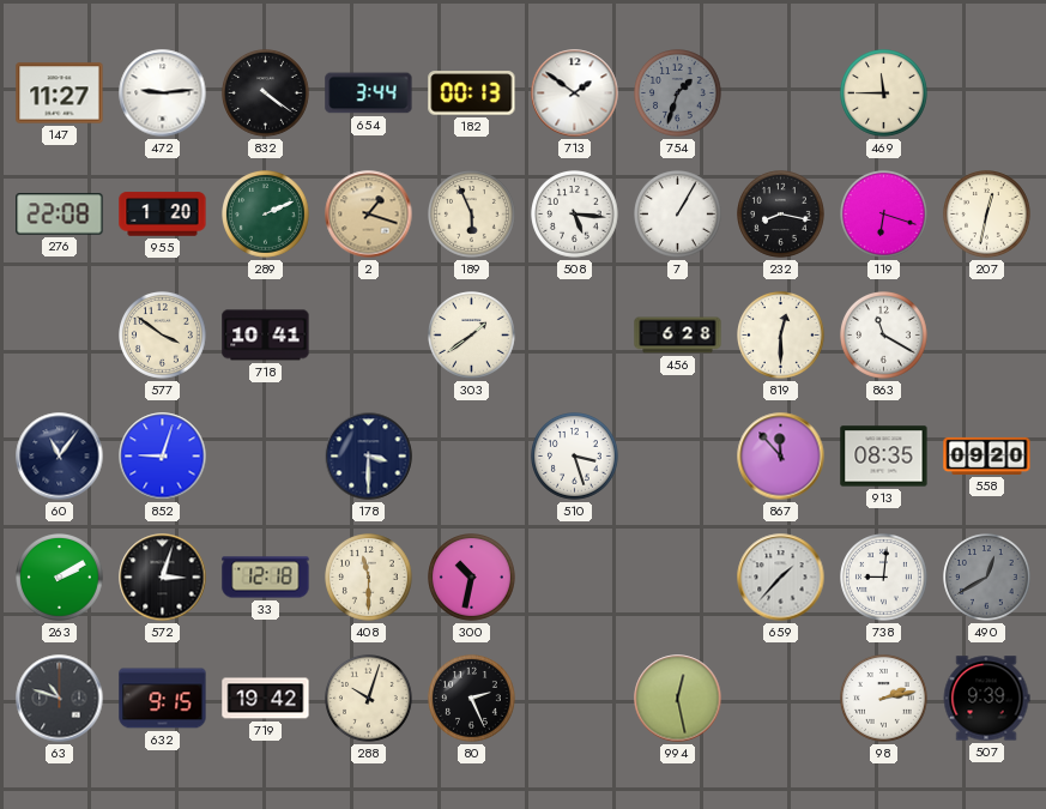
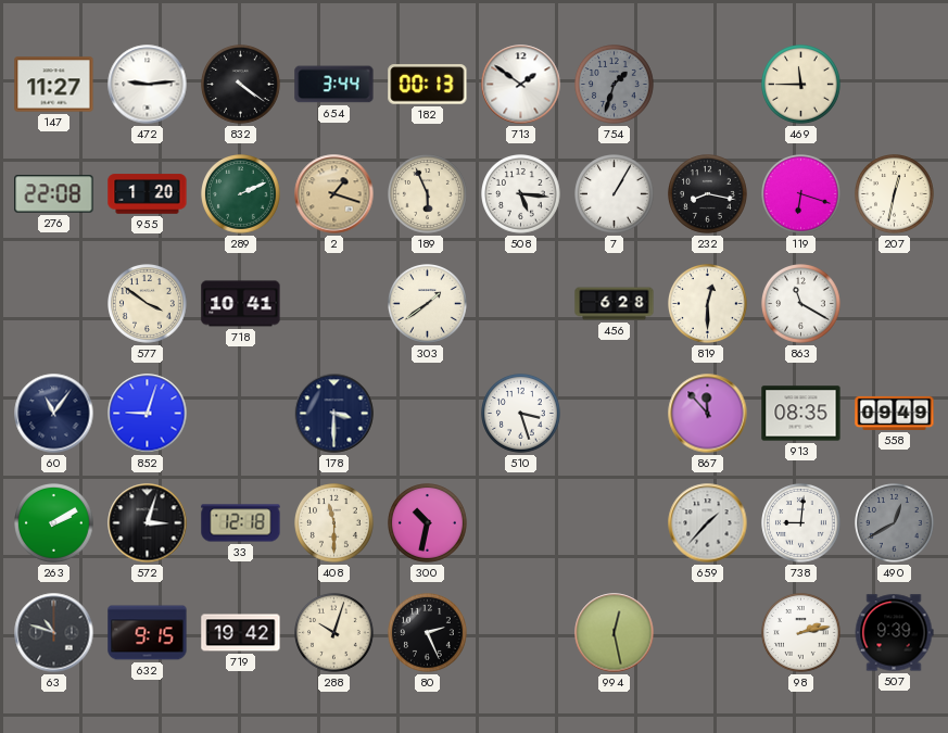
558: 09:20 -> 09:49 (895, 413)
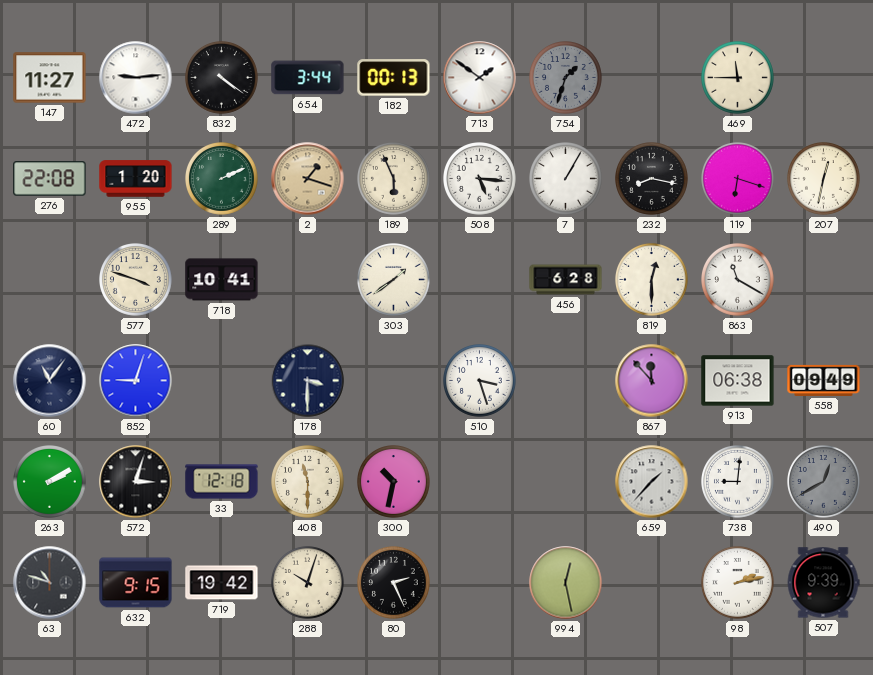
577: 3:51 -> 3:48 (136, 280)
913: 08:35 -> 06:38 (738, 381)
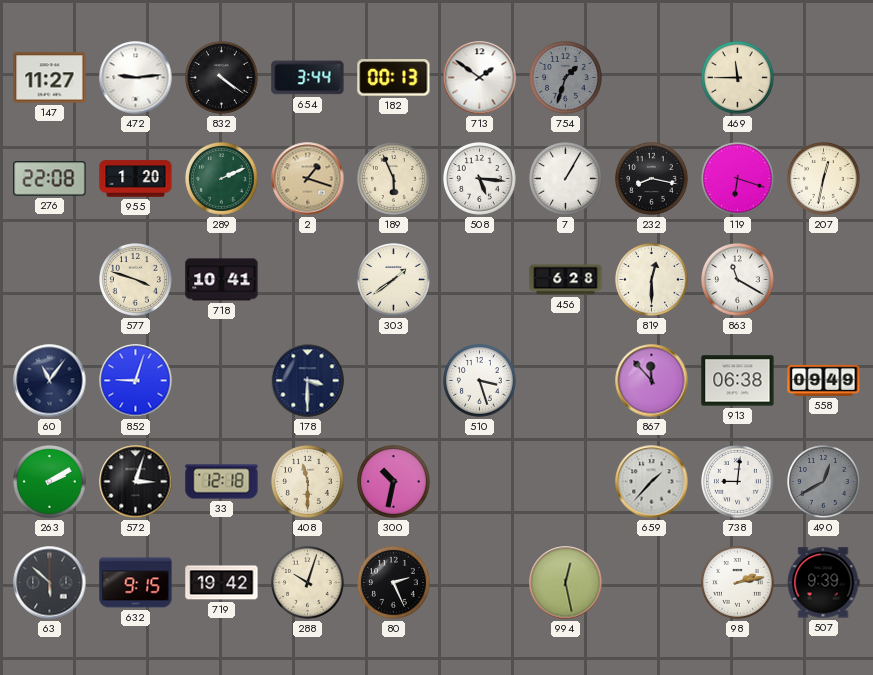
63: 10:48 -> 5:52 (50, 583)
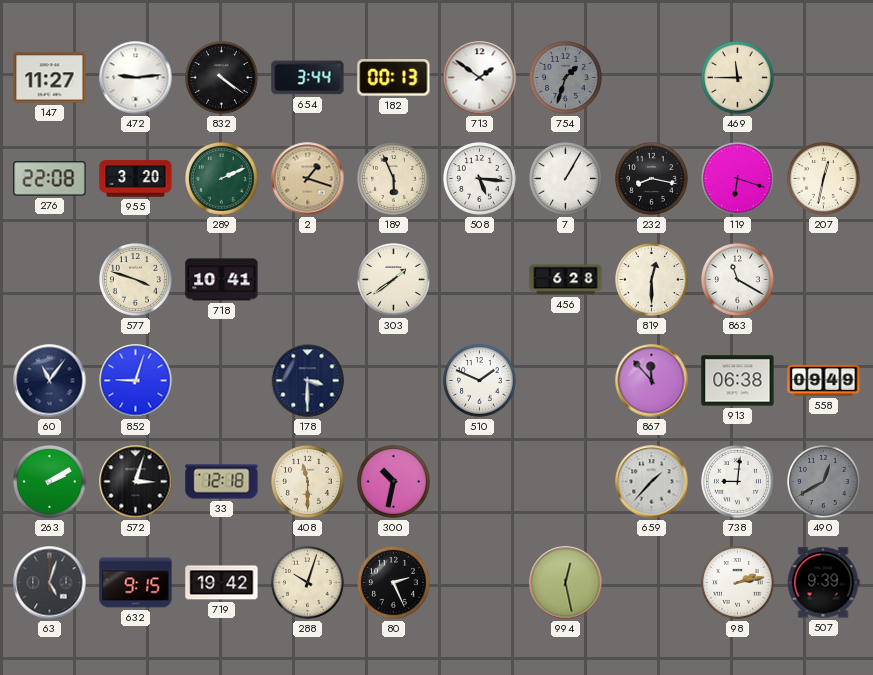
955: 1:20 -> 3:20 (136, 179)
510: 3:27 -> 1:49 (480, 381)
63: 5:52 -> 5:03 (50, 583)
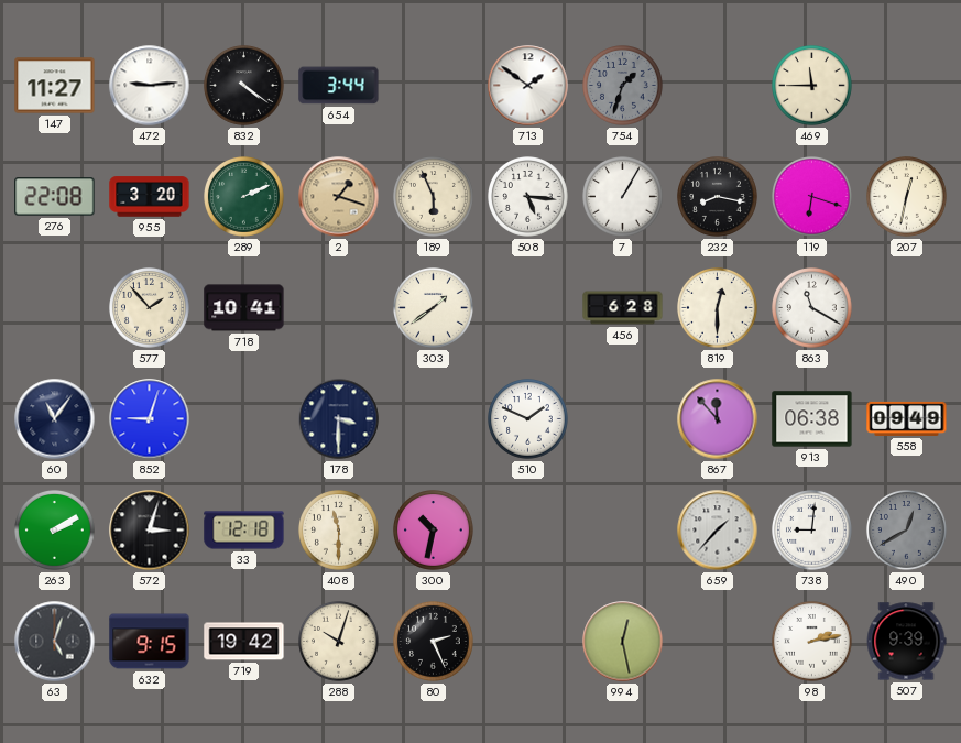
182: 00:13 -> none (394, 78)
577: 3:48 -> 1:53 (150, 308)
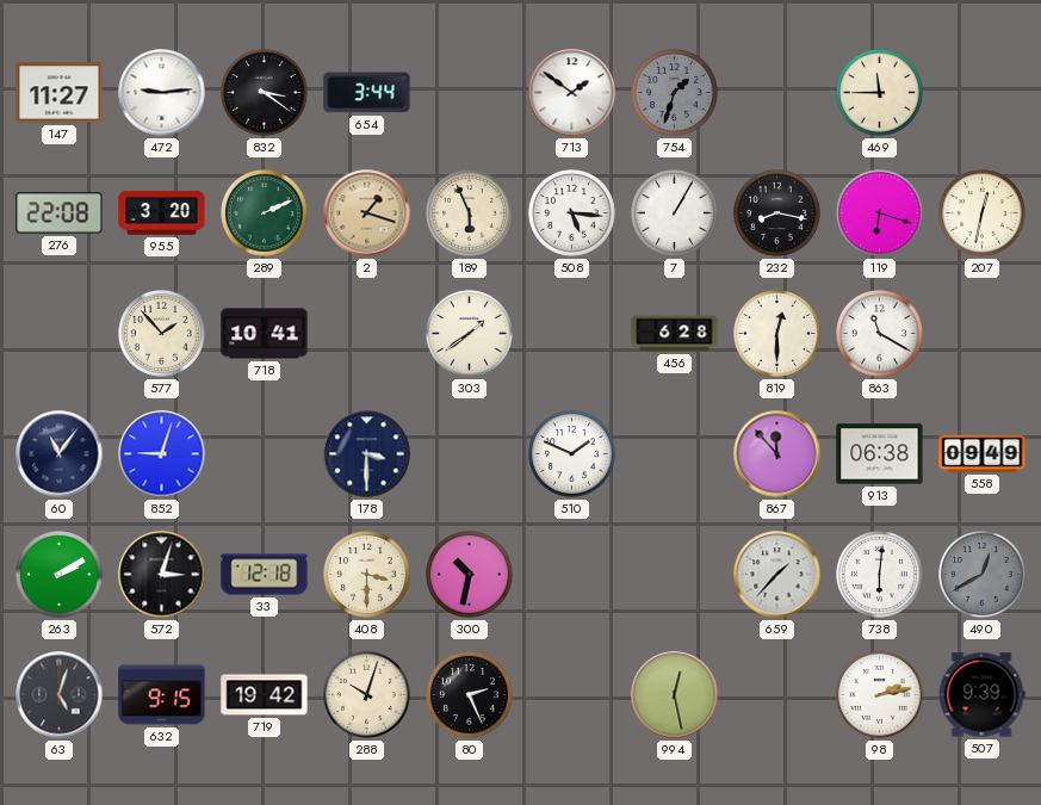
832: 4:21 -> 3:21 (265, 93)
408: 11:30 -> 3:30 (367, 575)
738: 9:01 -> 6:01 (880, 575)
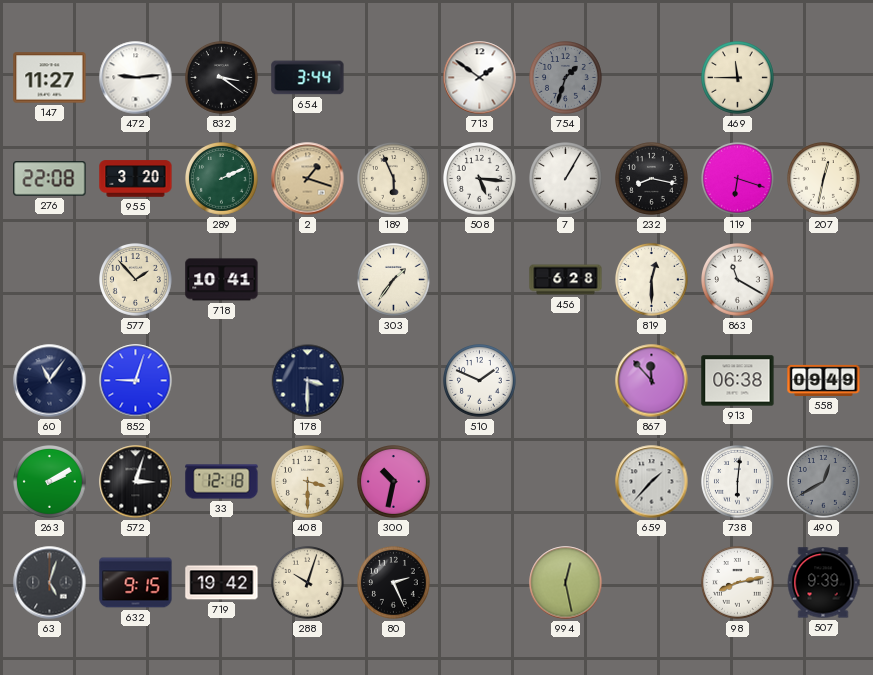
303: 1:39 -> 1:36 (394, 280)
98: 2:13 -> 8:13 (738, 583)
